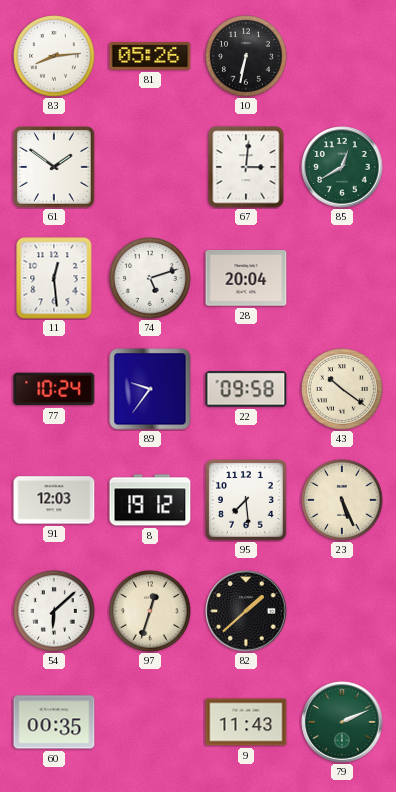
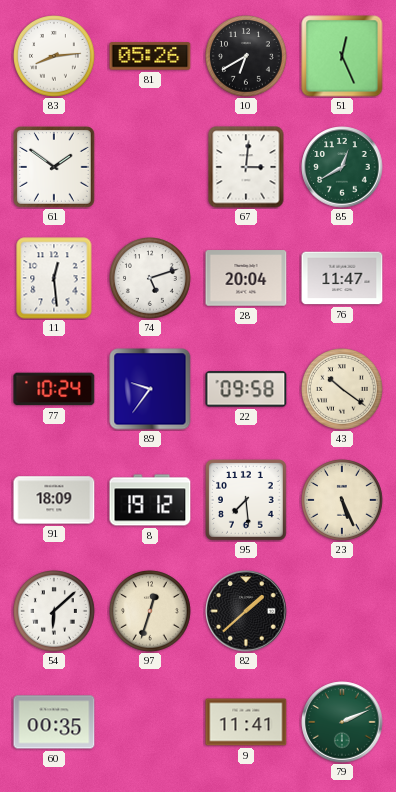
10: 6:32 -> 6:40 (247, 57)
51: none -> 12:26 (342, 56)
76: none -> 11:47 (342, 278)
91: 12:03 -> 18:09 (54, 500)
9: 11:43 -> 11:41 (246, 722)
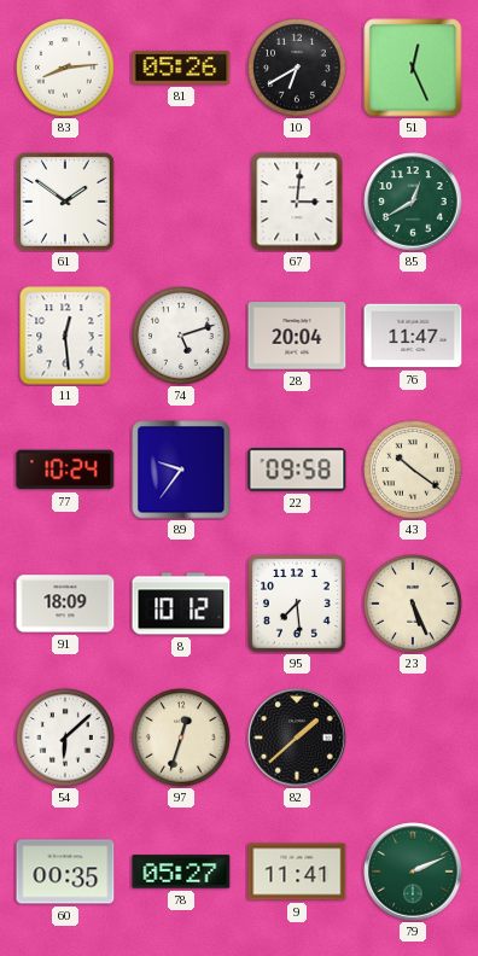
8: 19:12 -> 10:12 (181, 604)
78: none -> 05:27 (181, 872)
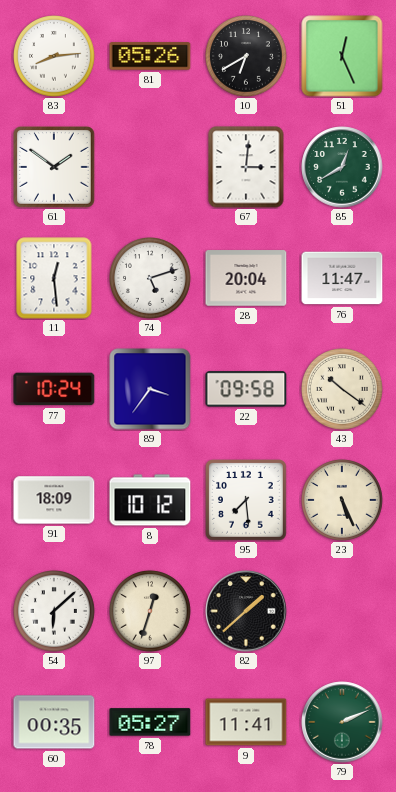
89: 9:36 -> 3:36 (150, 389)
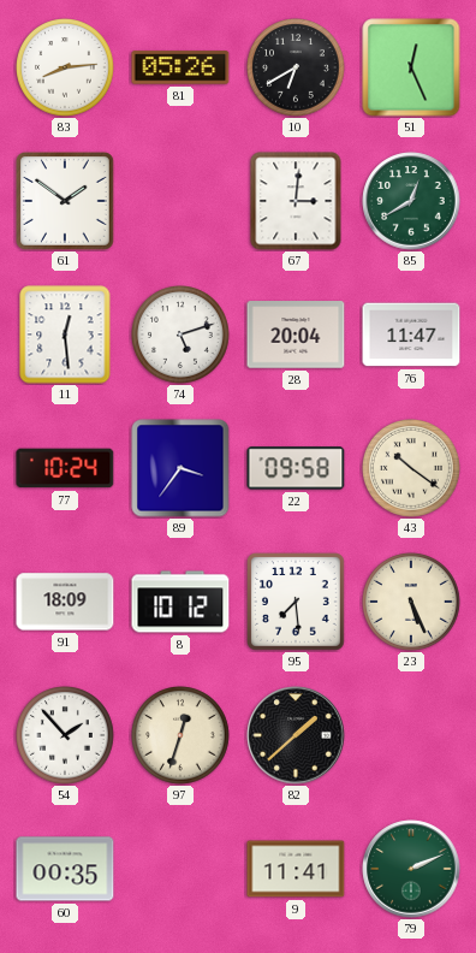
54: 6:08 -> 1:53 (66, 736)
78: 05:27 -> none (150, 722)
